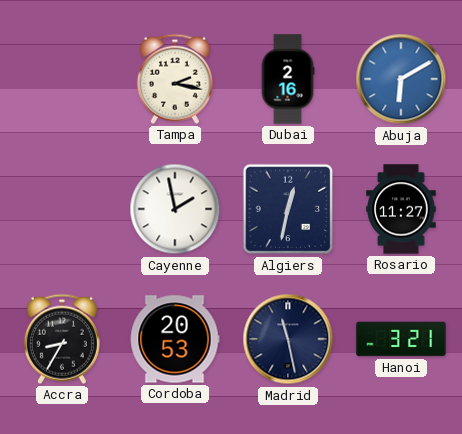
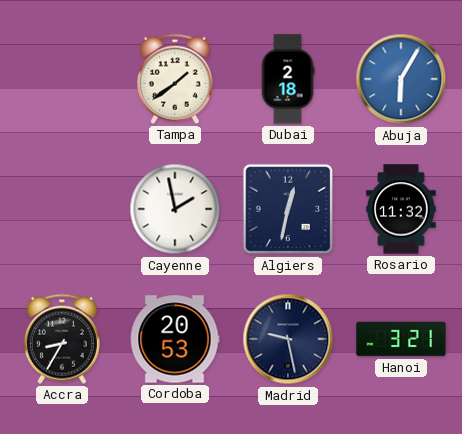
Tampa: 2:17 -> 1:39 (175, 79)
Dubai: 2:16 -> 2:18 (288, 79)
Abuja: 6:10 -> 6:05 (401, 79)
Rosario: 11:27 -> 11:32 (401, 209)
Madrid: 11:28 -> 9:28 (288, 339)
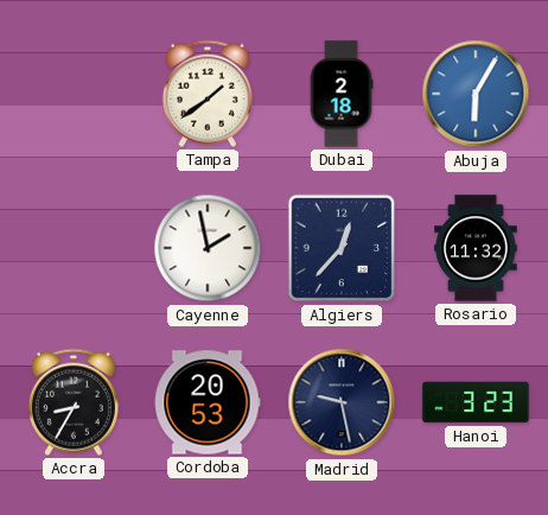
Algiers: 12:32 -> 12:37 (342, 248)
Hanoi: 3:21 -> 3:23 (476, 402)
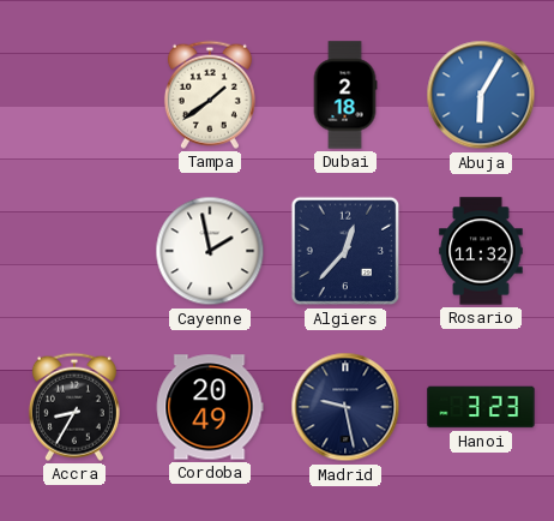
Cordoba: 20:53 -> 20:49 (210, 407)
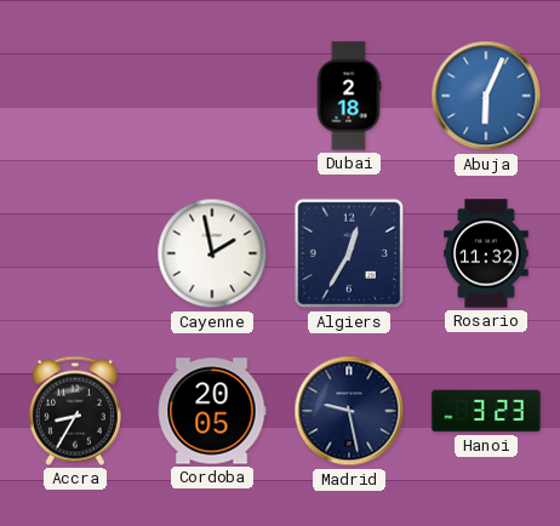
Tampa: 1:39 -> none (210, 95)
Abuja: 6:05 -> 6:04 (486, 96)
Algiers: 12:37 -> 12:35 (349, 253)
Cordoba: 20:49 -> 20:05 (212, 411)
